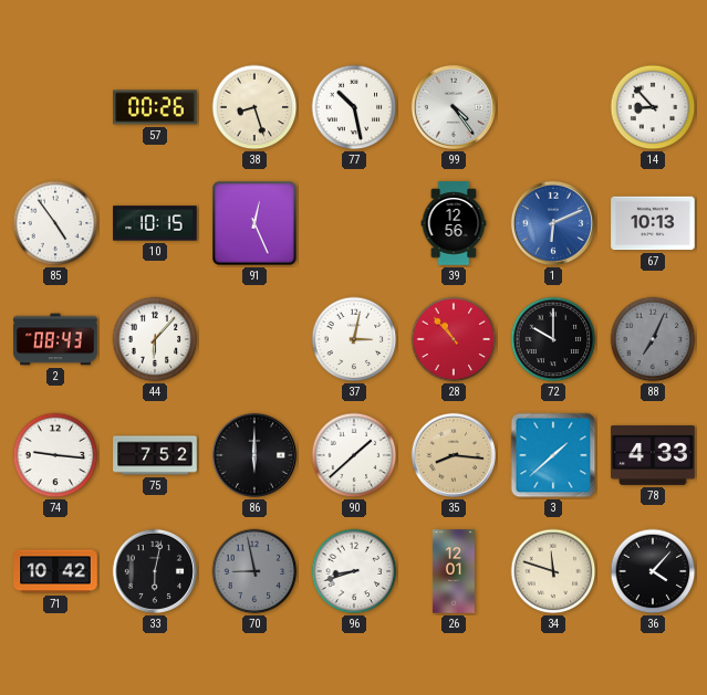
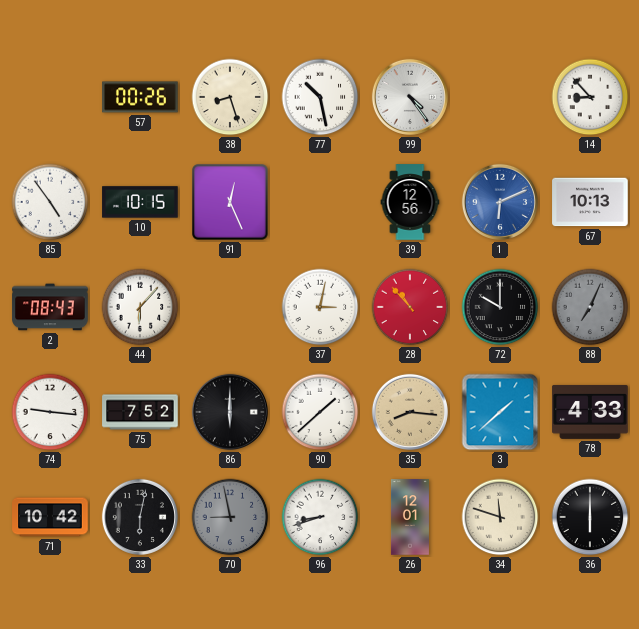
36: 4:07 -> 6:00 (590, 517)
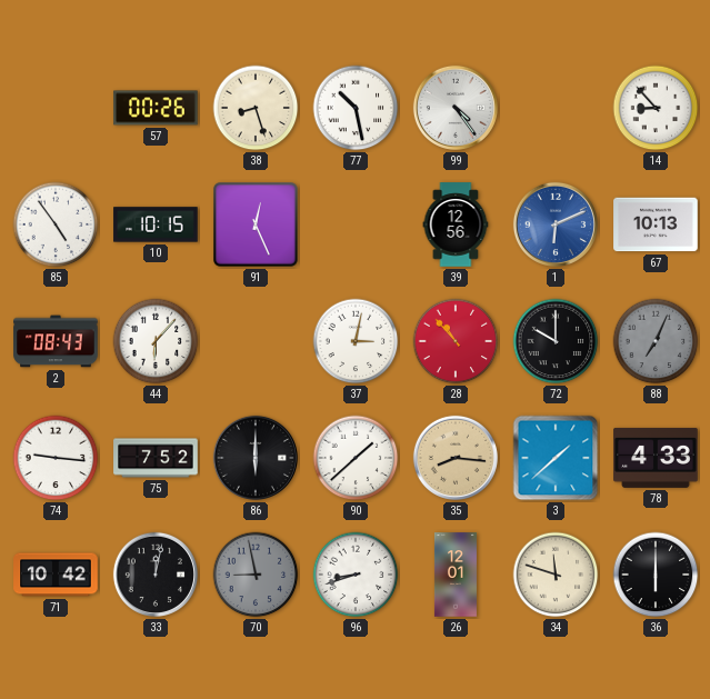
33: 6:02 -> 12:02 (156, 575)
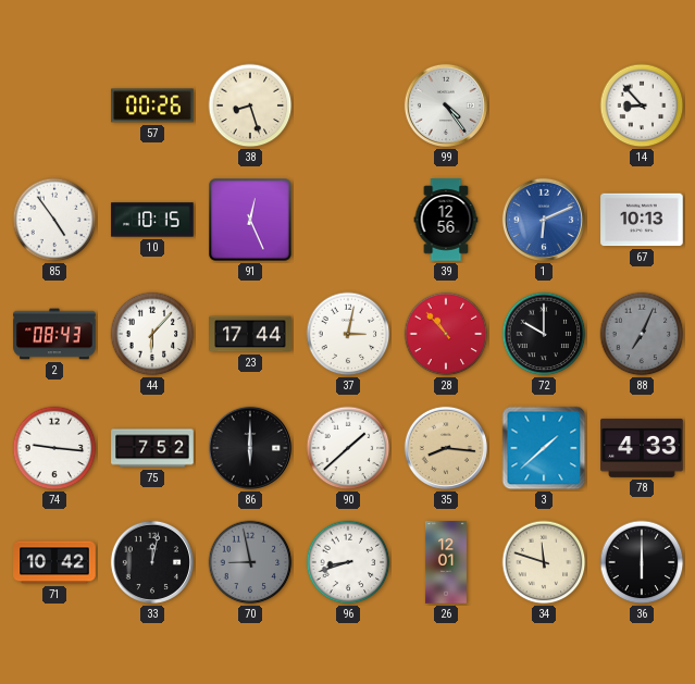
77: 10:28 -> none (356, 108)
23: none -> 17:44 (250, 334)
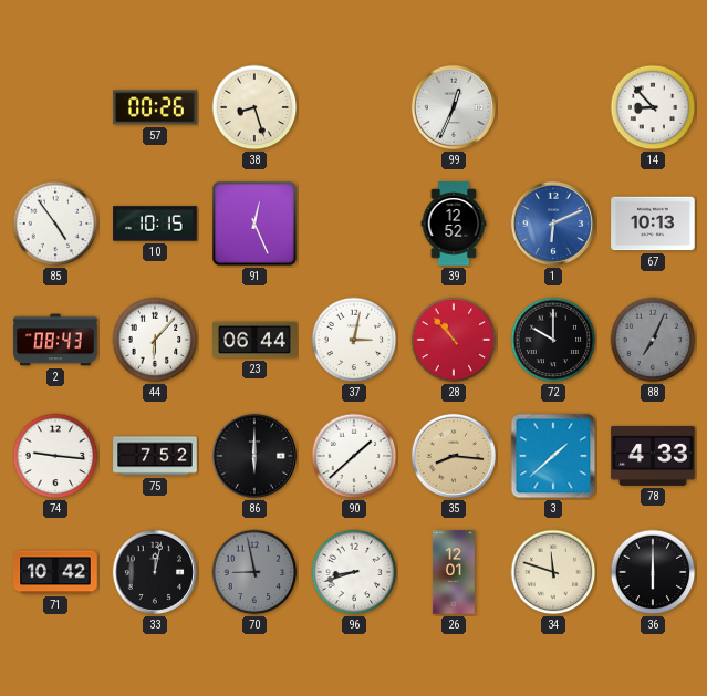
99: 4:24 -> 12:34 (454, 107)
39: 12:56 -> 12:52 (454, 224)
23: 17:44 -> 06:44 (254, 340)
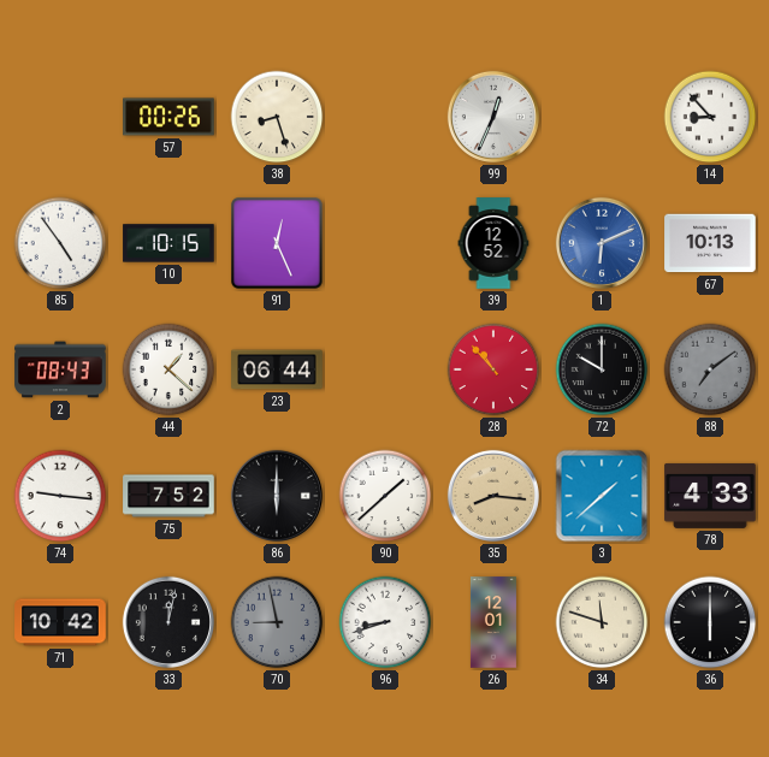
44: 6:07 -> 1:22 (168, 369)
37: 3:02 -> none (354, 340)
88: 7:04 -> 7:09 (710, 369)
